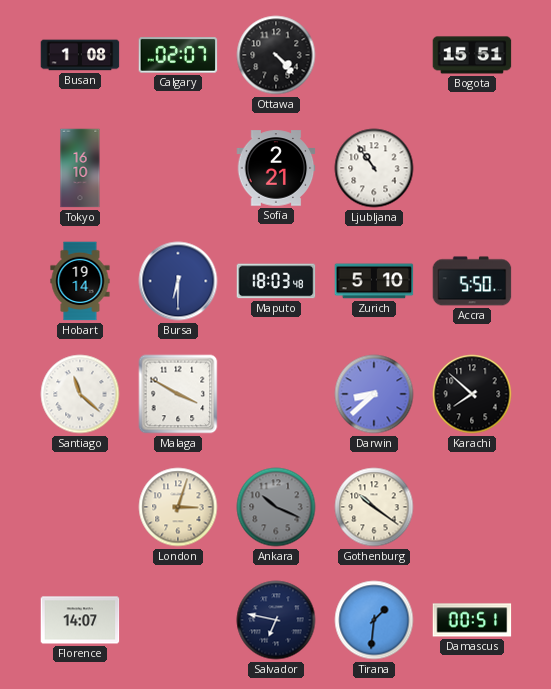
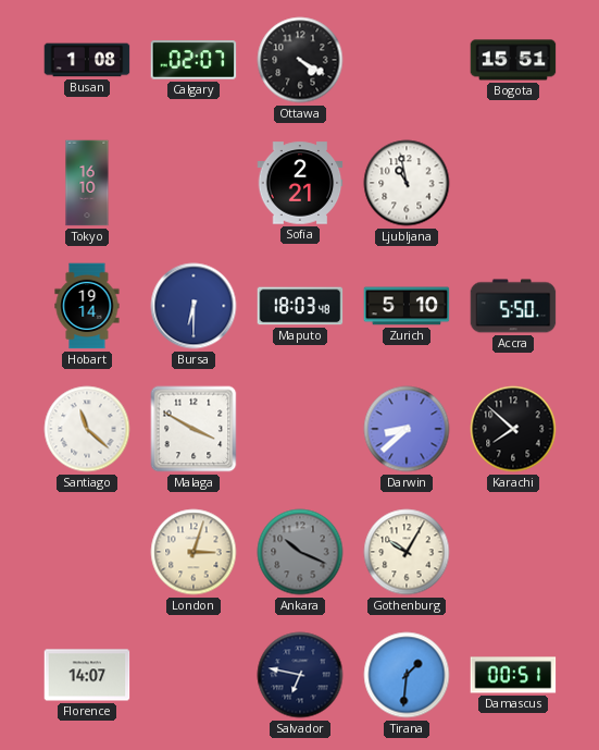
Ottawa: 4:23 -> 4:20 (300, 60)
Ljubljana: 10:54 -> 10:58 (407, 183)
Gothenburg: 10:21 -> 10:05 (407, 552)
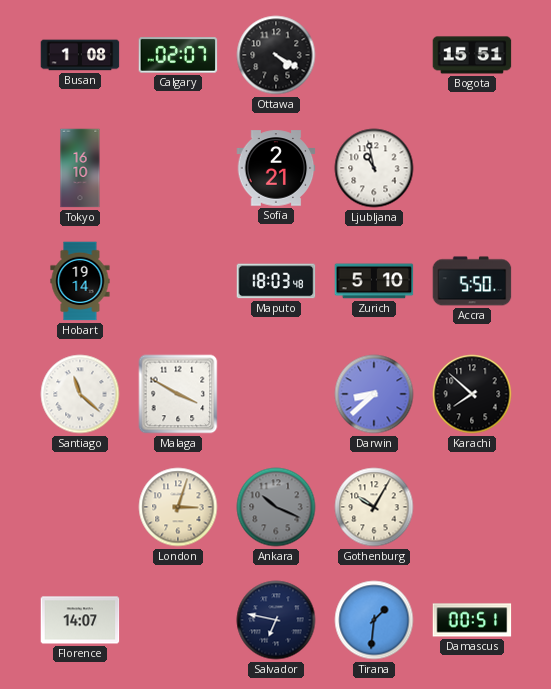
Bursa: 6:30 -> none (194, 306)
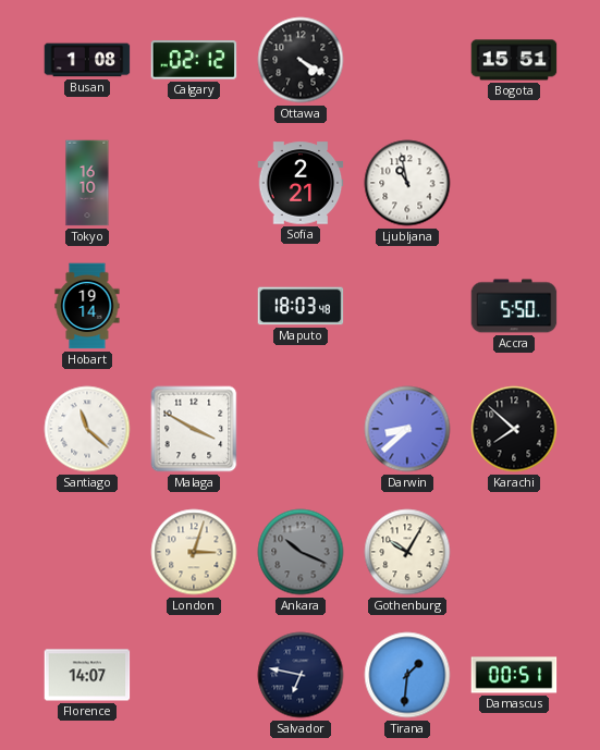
Calgary: 02:07 -> 02:12 (194, 60)
Zurich: 5:10 -> none (374, 281)
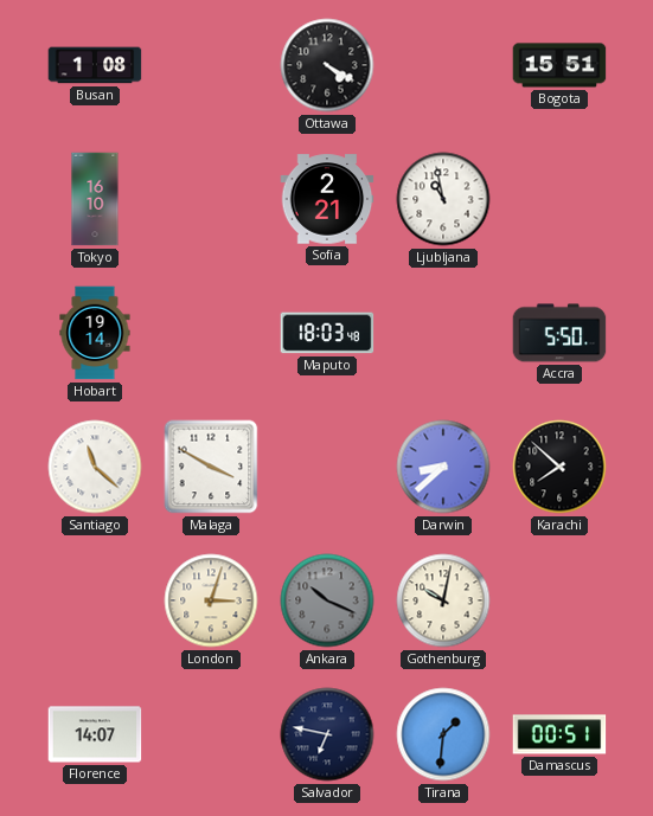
Calgary: 02:12 -> none (194, 60)
Gothenburg: 10:05 -> 10:02 (443, 600)
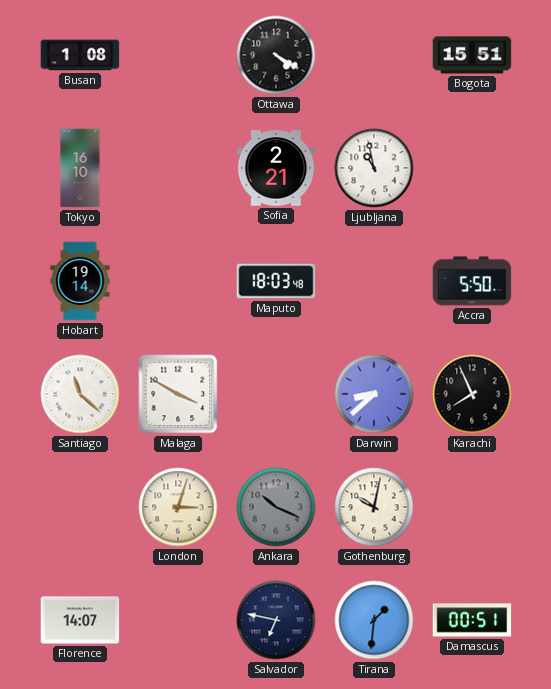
Karachi: 7:52 -> 7:56 (472, 394)
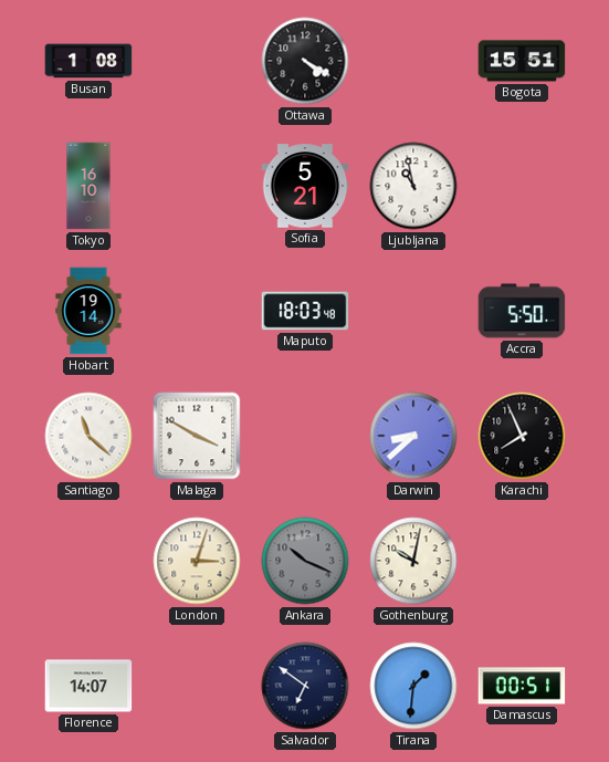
Sofia: 2:21 -> 5:21 (305, 186)
Salvador: 6:47 -> 6:51 (305, 686)
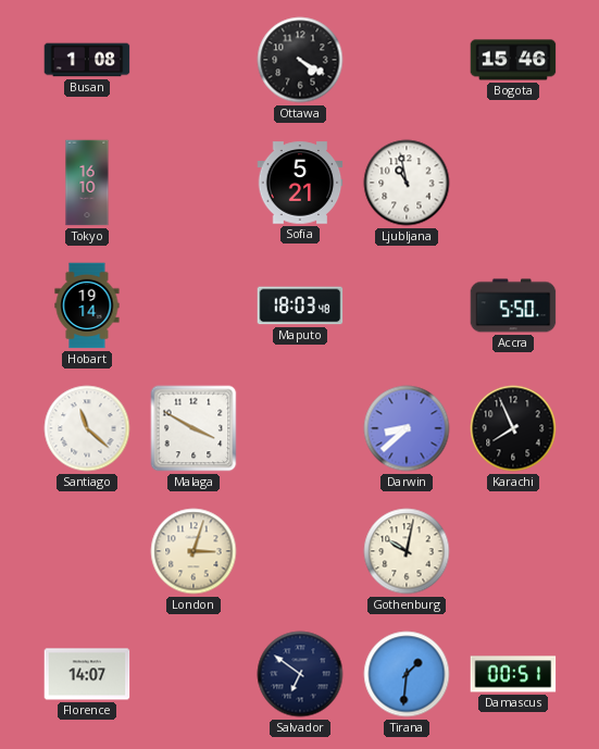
Bogota: 15:51 -> 15:46 (513, 60)
Ankara: 10:19 -> none (305, 561)
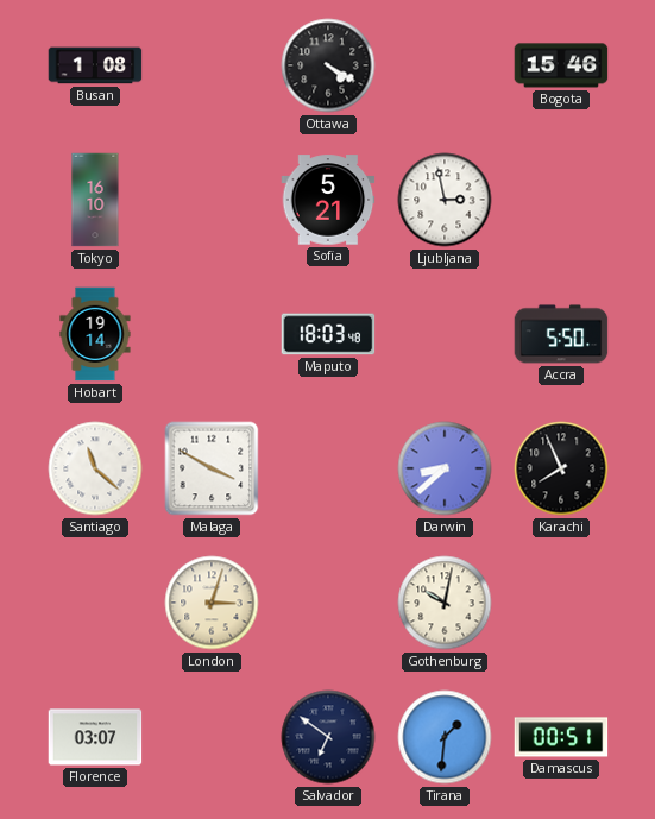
Ljubljana: 10:58 -> 2:58 (445, 200)
Florence: 14:07 -> 03:07 (95, 737)
